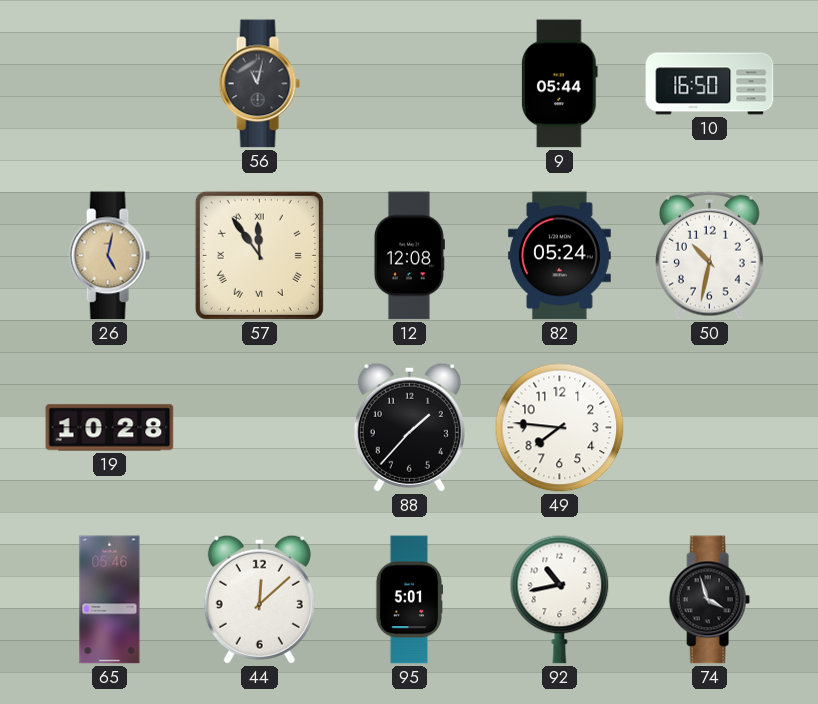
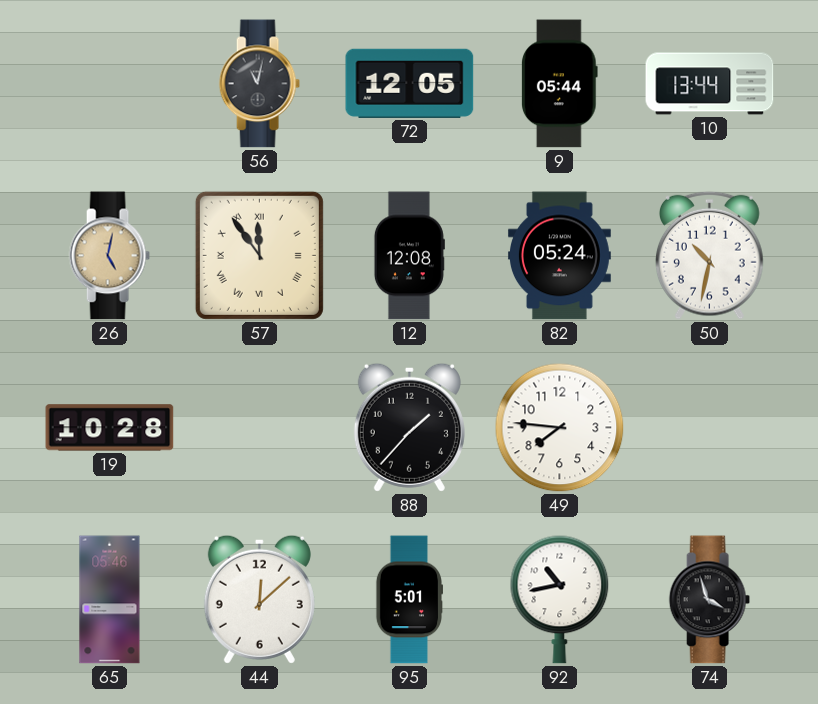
72: none -> 12:05 (410, 83)
10: 16:50 -> 13:44 (710, 84)
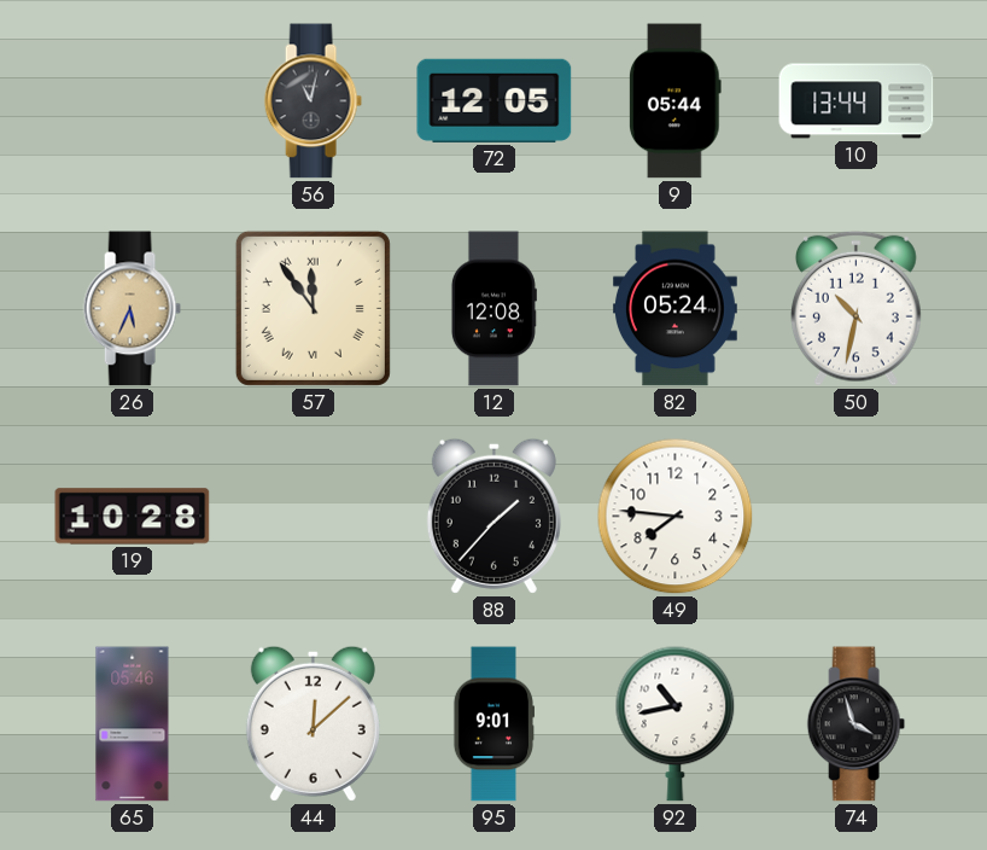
26: 5:02 -> 5:34 (132, 309)
95: 5:01 -> 9:01 (492, 724)
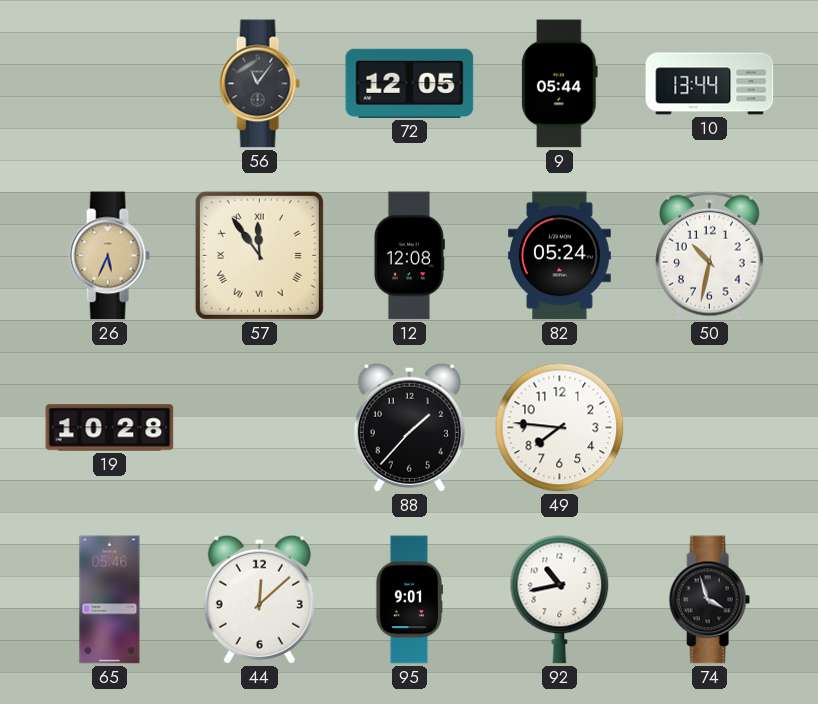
56: 11:02 -> 11:06 (259, 84)
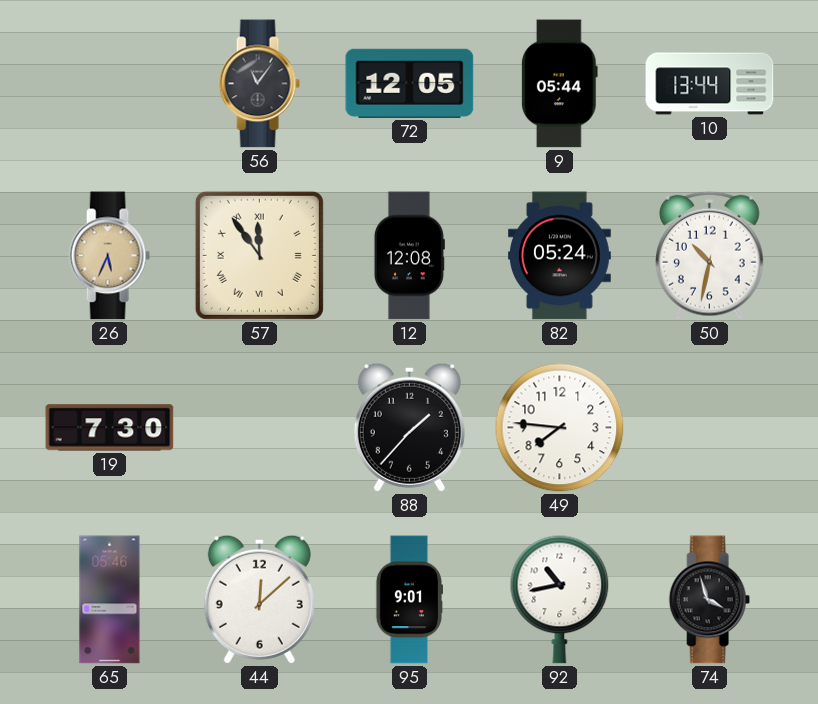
19: 10:28 -> 7:30 (110, 428)
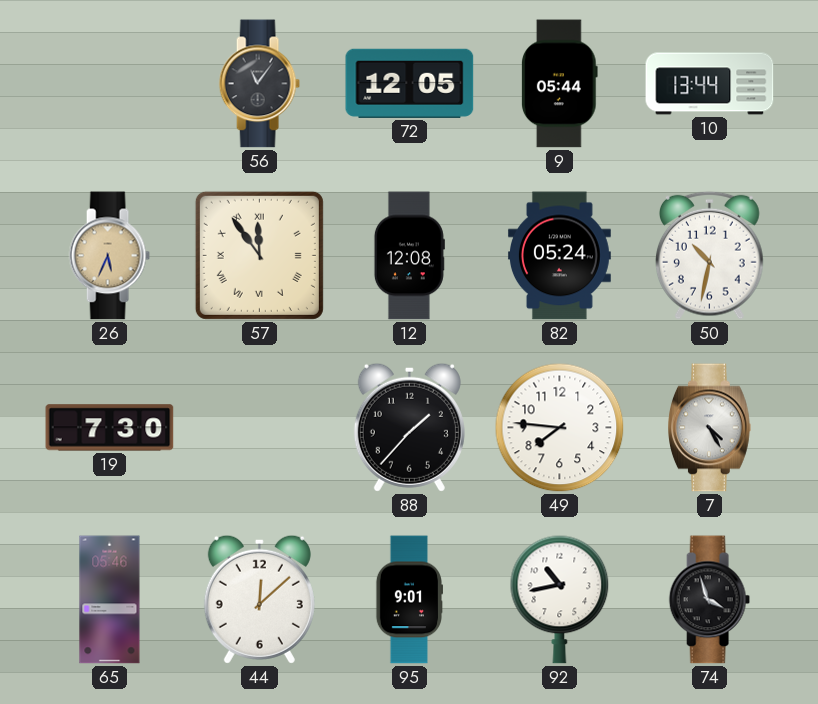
7: none -> 4:25 (710, 428)
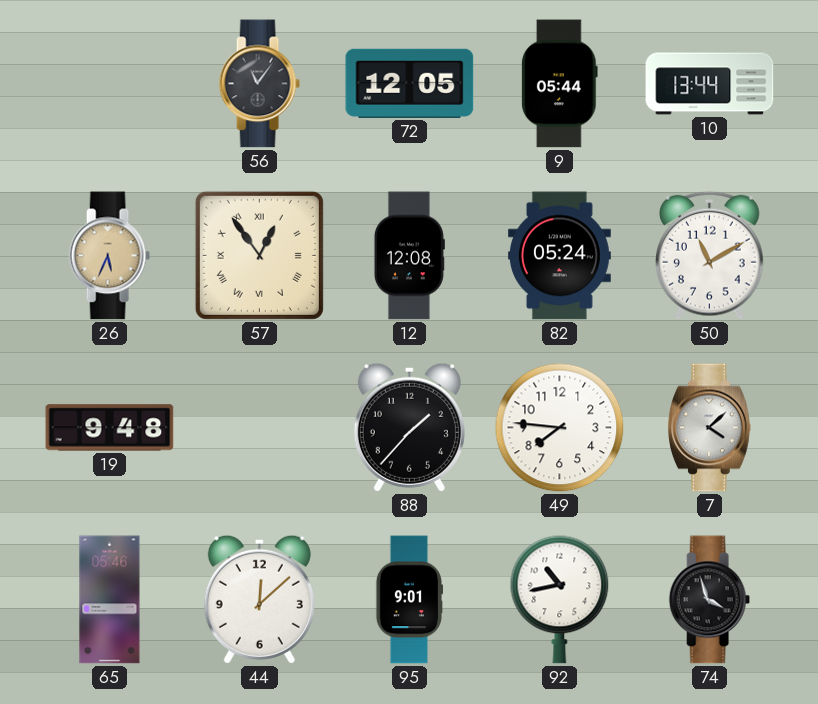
57: 11:54 -> 12:54 (259, 255)
50: 10:32 -> 11:10 (710, 255)
19: 7:30 -> 9:48 (110, 428)
7: 4:25 -> 4:08 (710, 428)
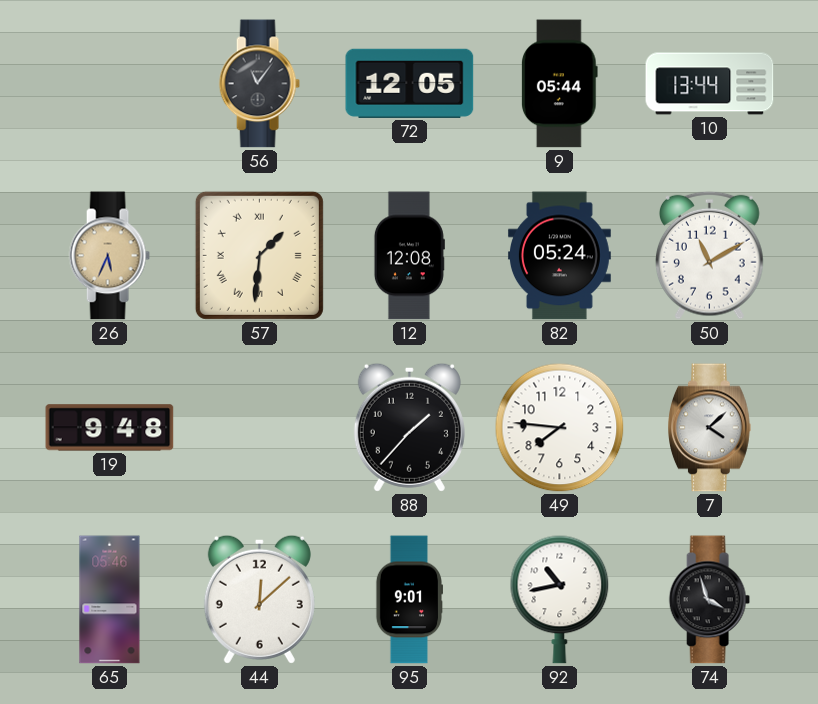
57: 12:54 -> 1:31 (259, 255)
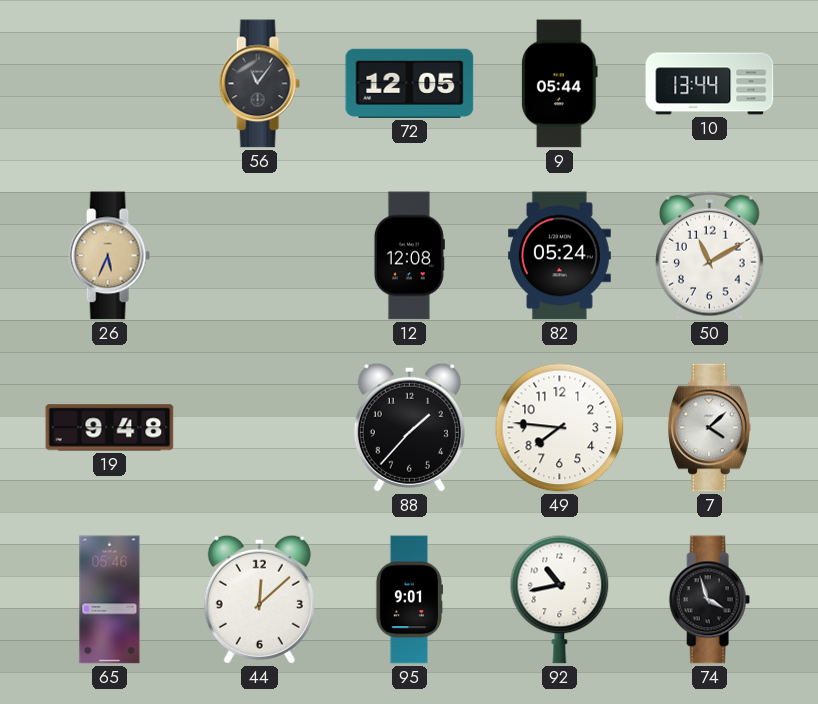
57: 1:31 -> none (259, 255)
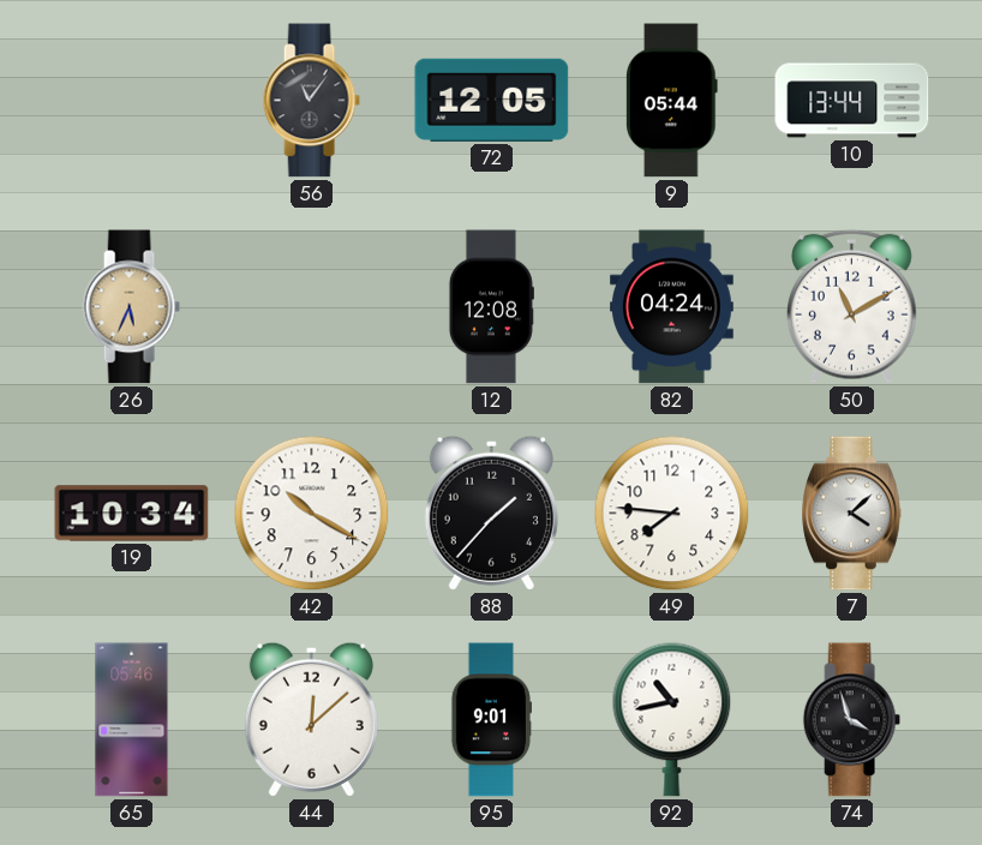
82: 05:24 -> 04:24 (671, 307)
19: 9:48 -> 10:34 (132, 514)
42: none -> 10:20 (312, 514)
